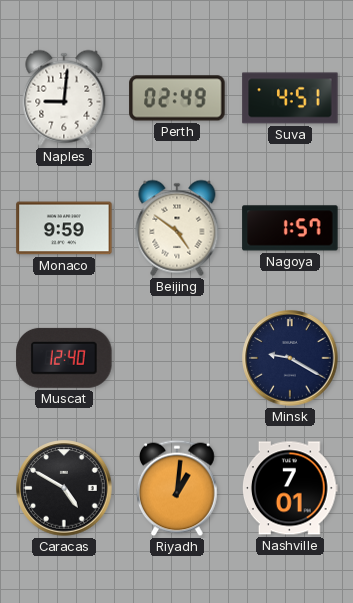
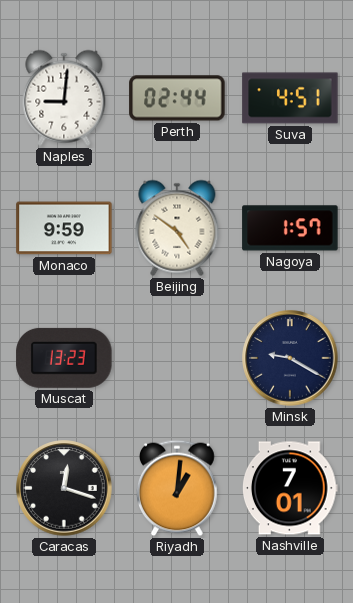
Perth: 02:49 -> 02:44 (177, 98)
Muscat: 12:40 -> 13:23 (64, 358)
Caracas: 4:50 -> 12:18 (64, 488)
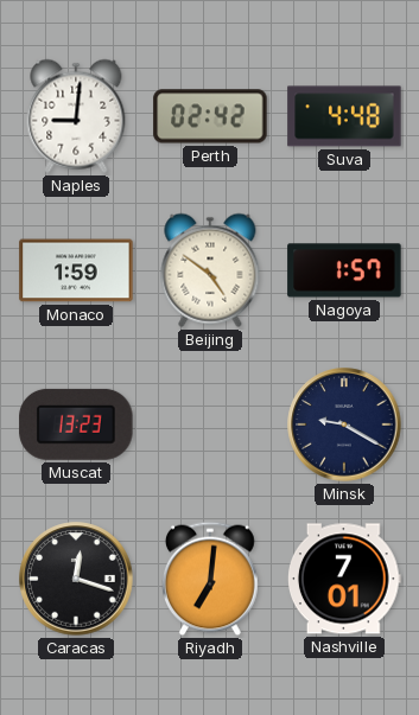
Perth: 02:44 -> 02:42 (210, 116)
Suva: 4:51 -> 4:48 (344, 116)
Monaco: 9:59 -> 1:59 (76, 270)
Riyadh: 1:01 -> 7:01 (211, 579)
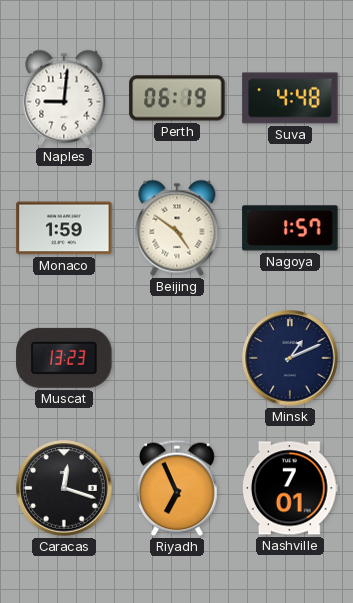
Perth: 02:42 -> 06:19 (177, 98)
Minsk: 9:20 -> 1:11 (290, 358)
Riyadh: 7:01 -> 6:56 (178, 488)
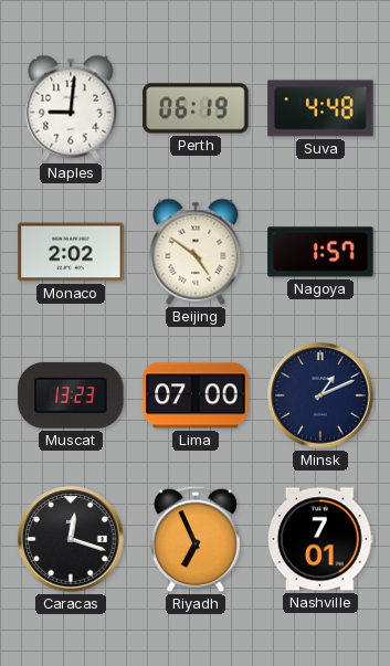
Monaco: 1:59 -> 2:02 (71, 252)
Lima: none -> 07:00 (196, 395)
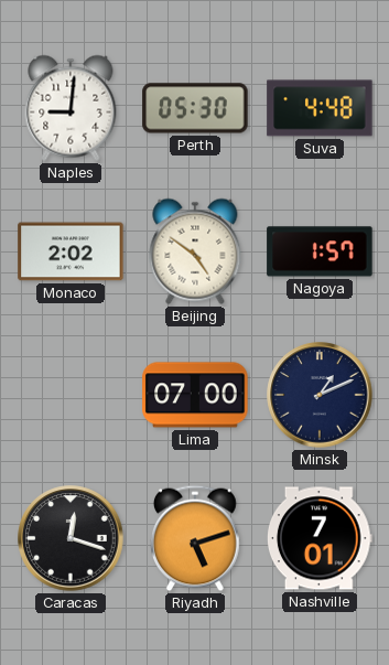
Perth: 06:19 -> 05:30 (195, 108)
Muscat: 13:23 -> none (71, 395)
Riyadh: 6:56 -> 5:12 (196, 538)
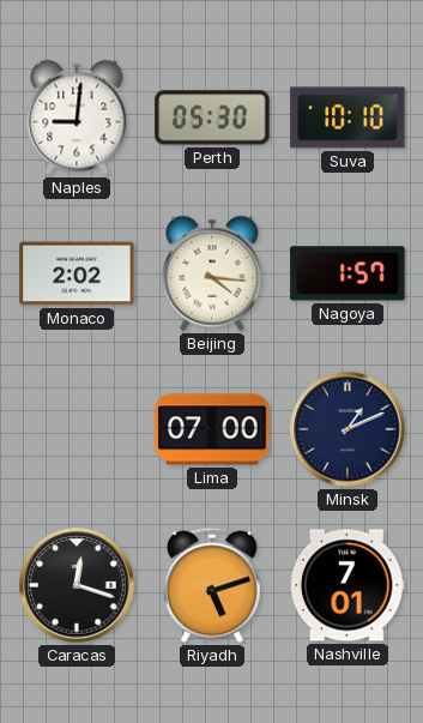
Suva: 4:48 -> 10:10 (348, 118)
Beijing: 4:51 -> 4:16 (212, 273)
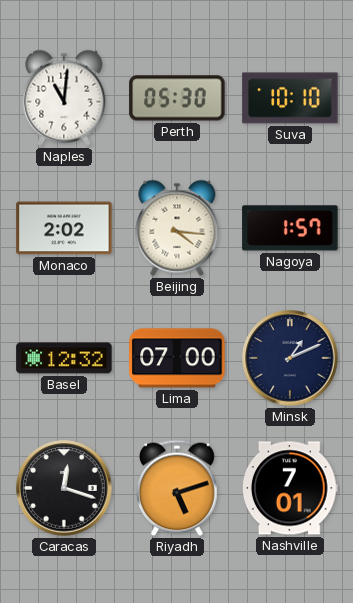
Naples: 9:01 -> 11:01 (64, 98)
Basel: none -> 12:32 (64, 358)
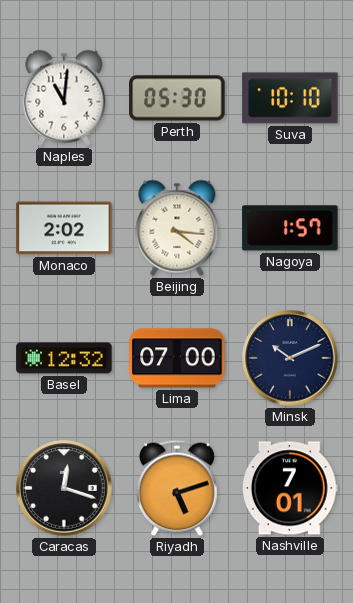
Minsk: 1:11 -> 10:11 (290, 358)
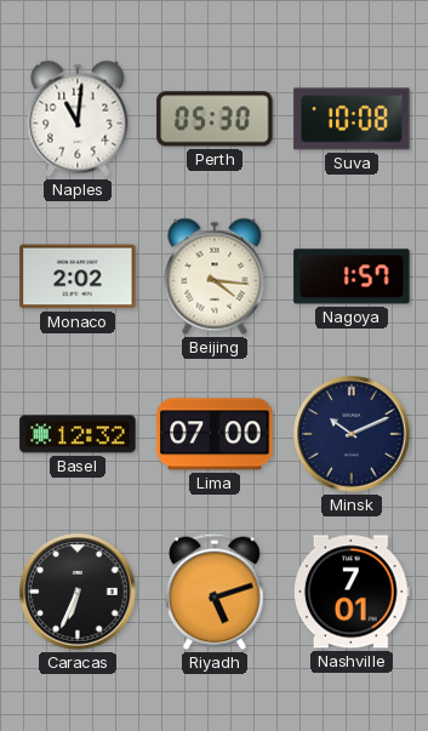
Suva: 10:10 -> 10:08 (352, 119)
Caracas: 12:18 -> 6:34 (78, 592)
